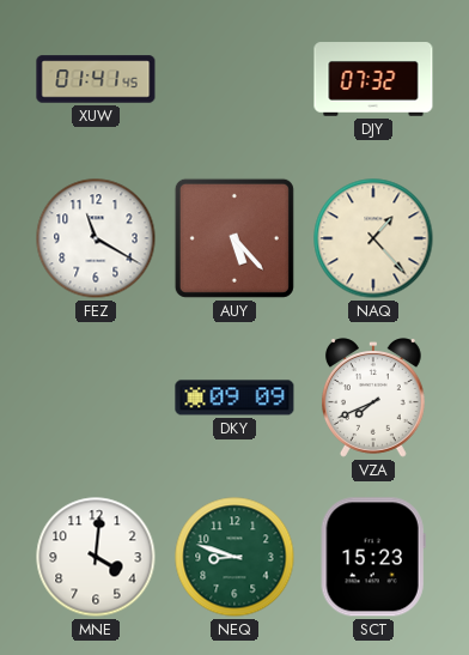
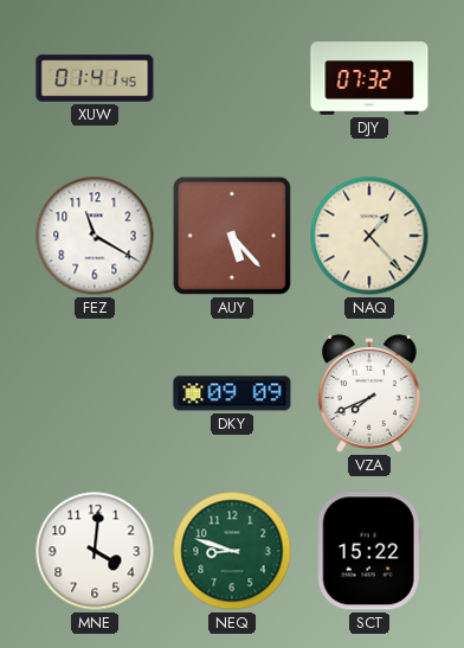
SCT: 15:23 -> 15:22 (369, 551)
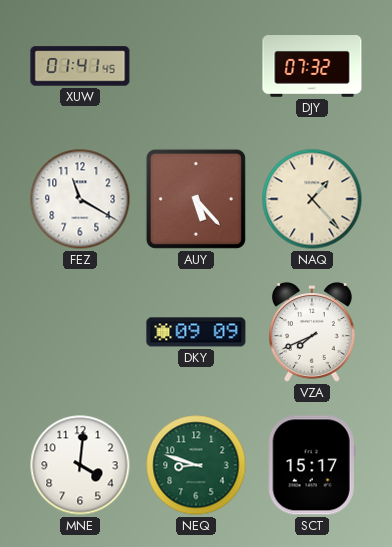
SCT: 15:22 -> 15:17 (312, 465)
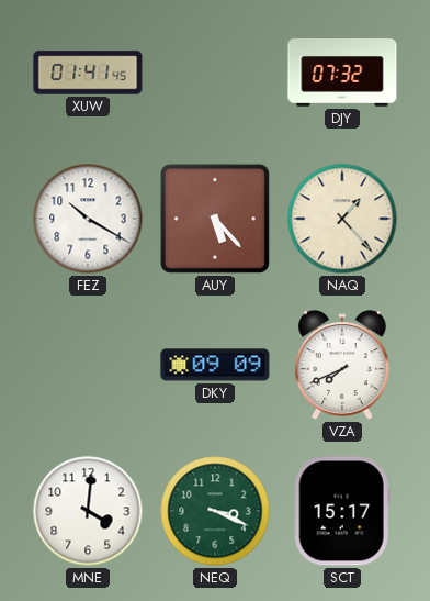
FEZ: 11:20 -> 10:20 (88, 219)
NEQ: 8:48 -> 3:19 (215, 511)
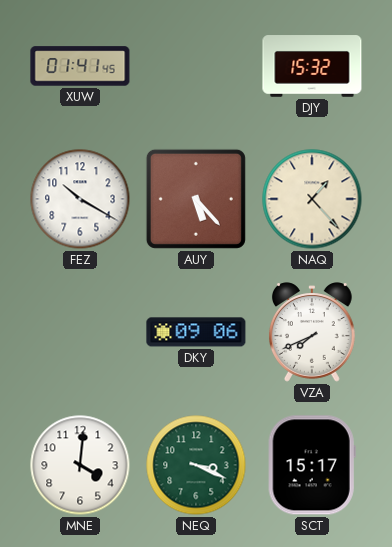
DJY: 07:32 -> 15:32 (312, 66)
DKY: 09:09 -> 09:06 (196, 332)
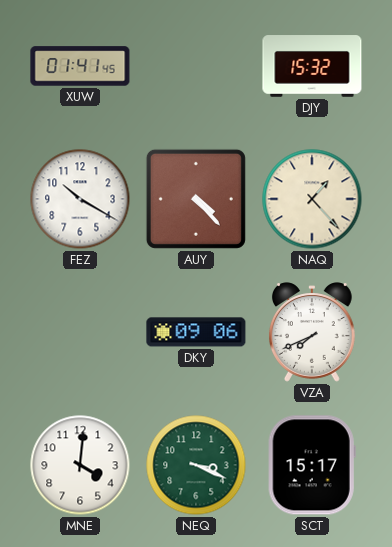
AUY: 5:23 -> 4:23 (196, 199)
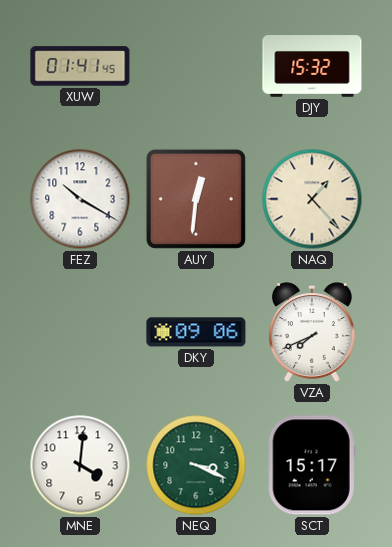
AUY: 4:23 -> 12:31 (196, 199)
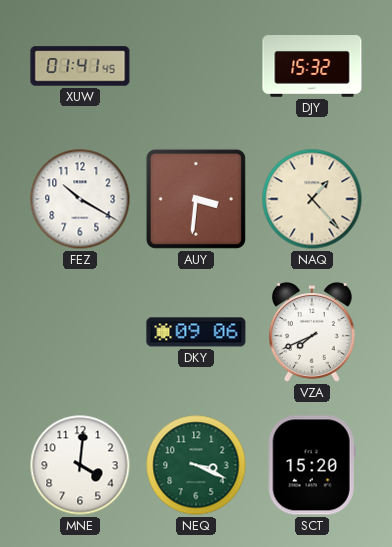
AUY: 12:31 -> 3:31 (196, 199)
SCT: 15:17 -> 15:20 (312, 465)
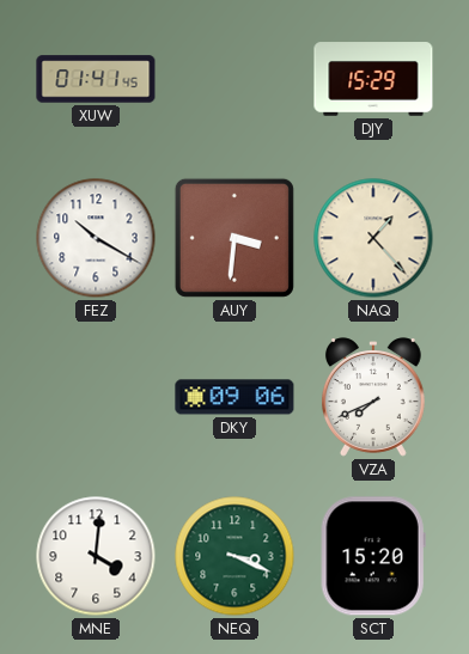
DJY: 15:32 -> 15:29 (373, 79)
